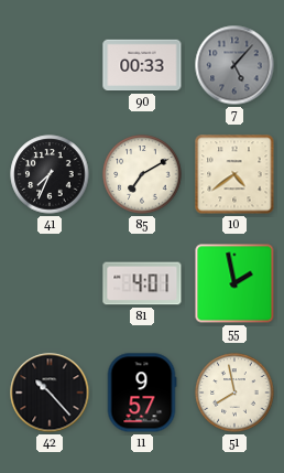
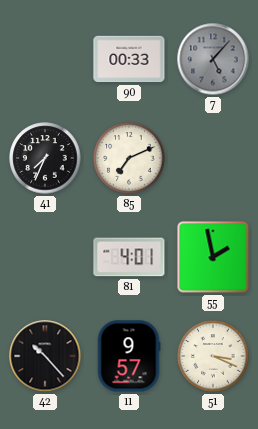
85: 7:10 -> 7:11 (129, 158)
10: 4:39 -> none (234, 174)
51: 7:58 -> 3:19 (213, 356)
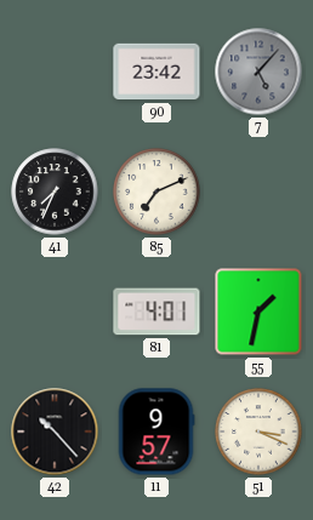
90: 00:33 -> 23:42 (156, 72)
55: 1:58 -> 1:32 (258, 312)
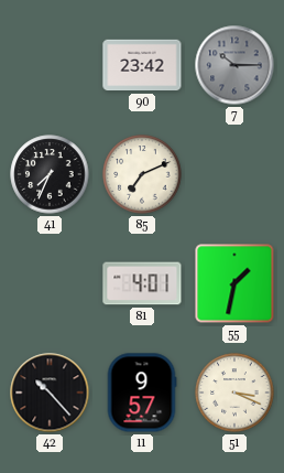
7: 5:07 -> 10:15 (234, 65)
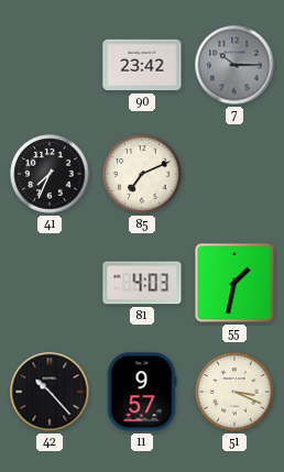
81: 4:01 -> 4:03 (142, 283)
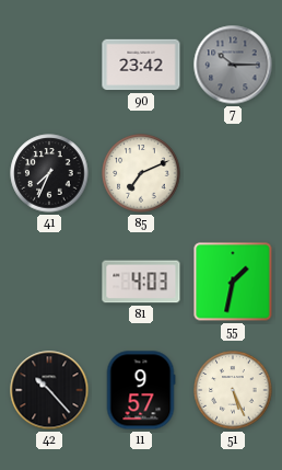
51: 3:19 -> 5:26 (233, 390)
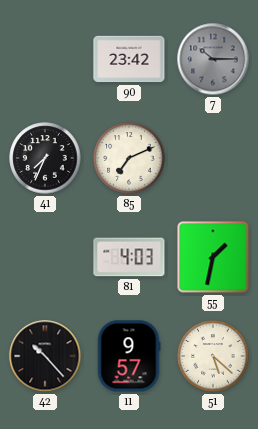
51: 5:26 -> 5:22 (213, 356)
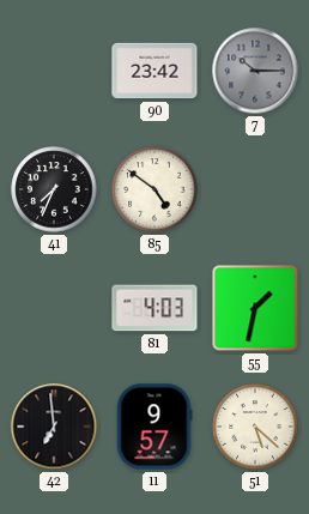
85: 7:11 -> 4:51 (154, 189)
42: 10:23 -> 6:59 (54, 427)
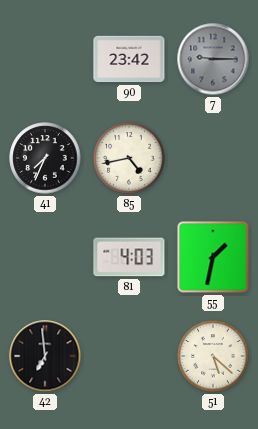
7: 10:15 -> 9:15 (213, 59)
85: 4:51 -> 4:43 (129, 158)
11: 9:57 -> none (154, 427)
